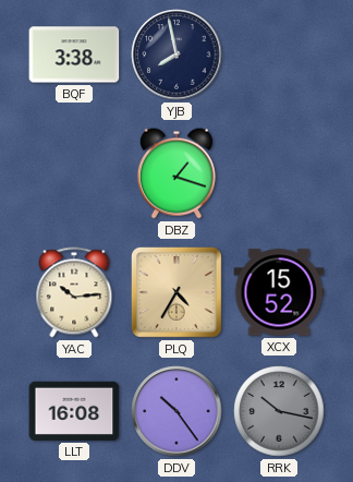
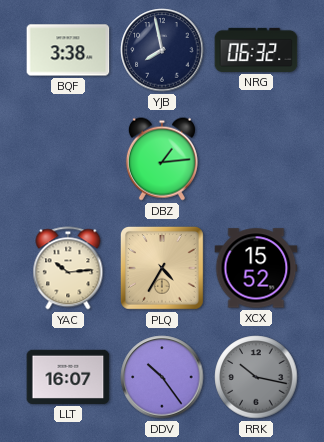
NRG: none -> 06:32 (256, 50)
DBZ: 1:18 -> 1:14 (162, 159)
LLT: 16:08 -> 16:07 (68, 377)
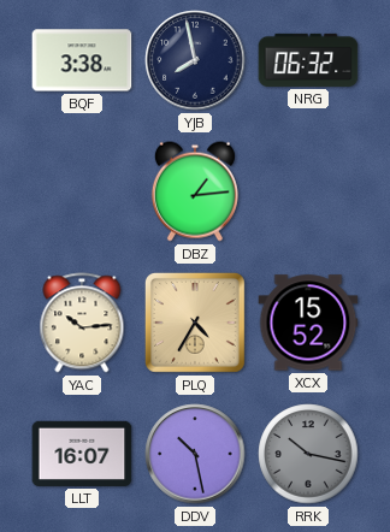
DDV: 10:24 -> 10:28 (195, 454)
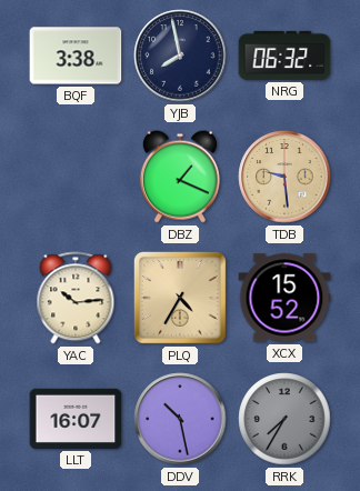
DBZ: 1:14 -> 1:19 (180, 177)
TDB: none -> 9:29 (284, 177)
RRK: 10:17 -> 7:35 (284, 419)
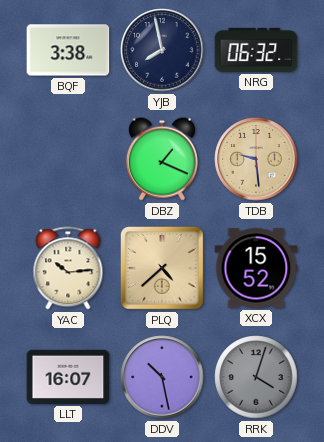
PLQ: 4:35 -> 4:38 (162, 268)
RRK: 7:35 -> 4:03 (256, 377)
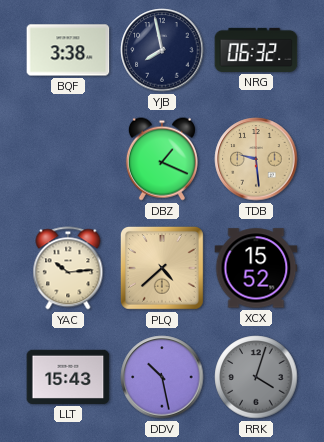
LLT: 16:07 -> 15:43 (68, 377)
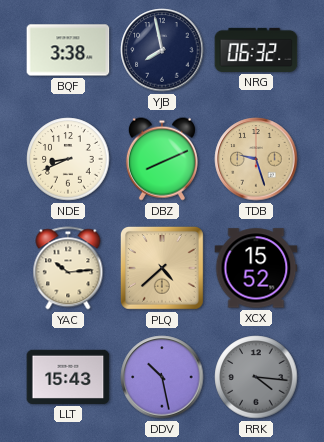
NDE: none -> 8:41 (68, 159)
DBZ: 1:19 -> 8:11 (162, 159)
TDB: 9:29 -> 9:27 (256, 159)
RRK: 4:03 -> 4:16 (256, 377)
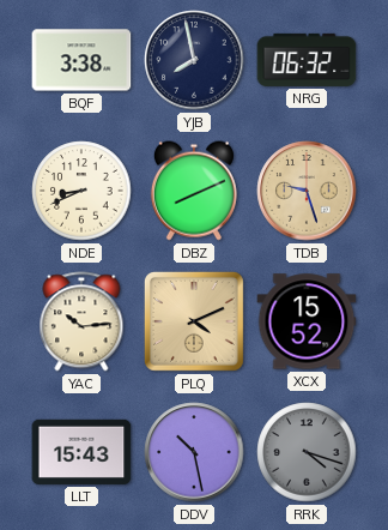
PLQ: 4:38 -> 4:11 (194, 321)
RRK: 4:16 -> 4:18 (307, 452)
